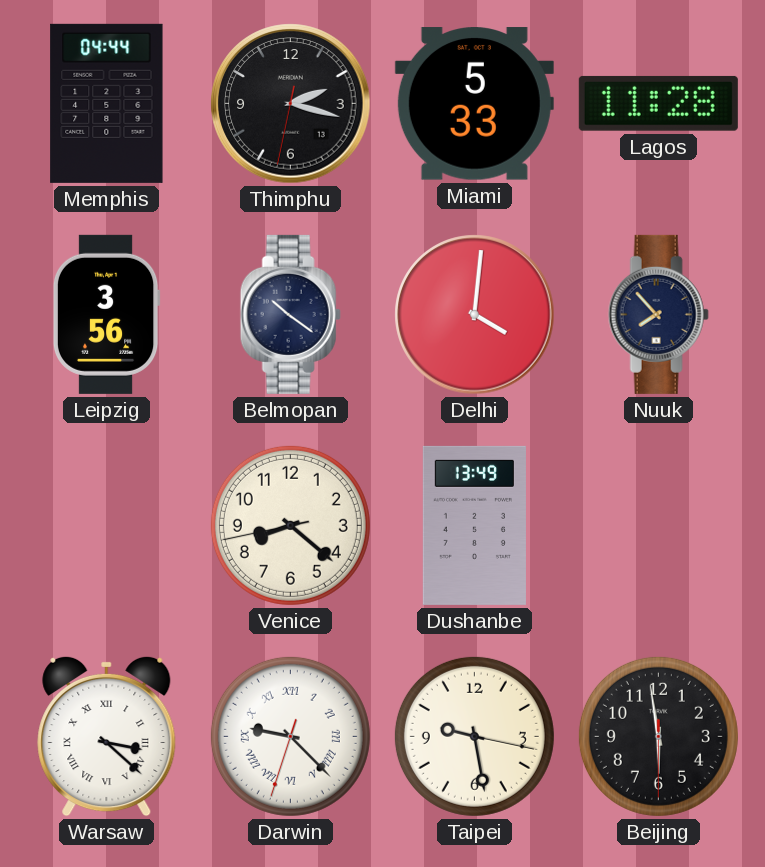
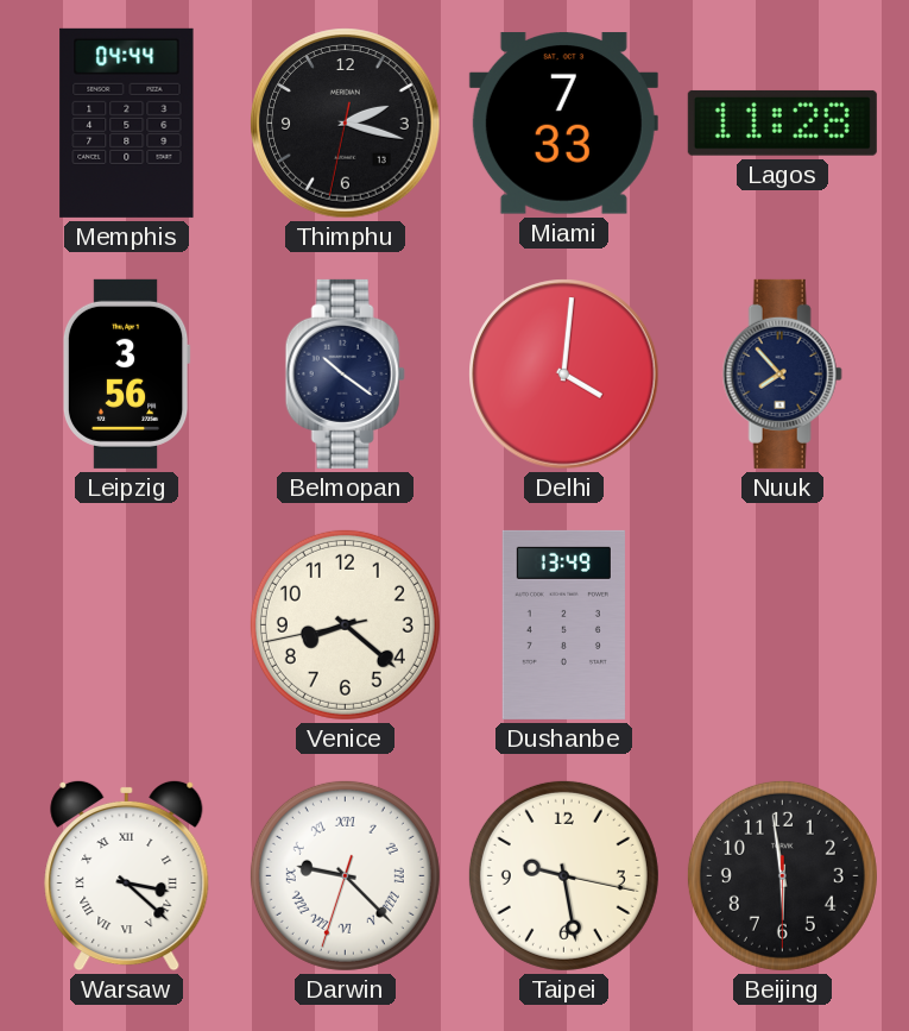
Miami: 5:33 -> 7:33 (563, 124)
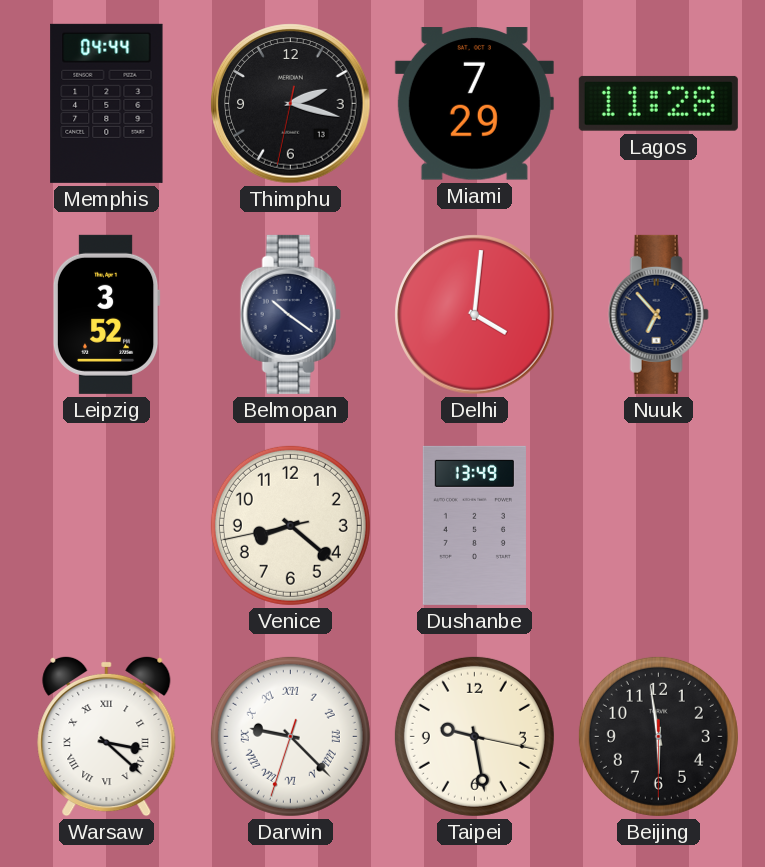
Miami: 7:33 -> 7:29 (474, 104)
Leipzig: 3:56 -> 3:52 (106, 314)
Nuuk: 7:53 -> 6:53 (658, 314)
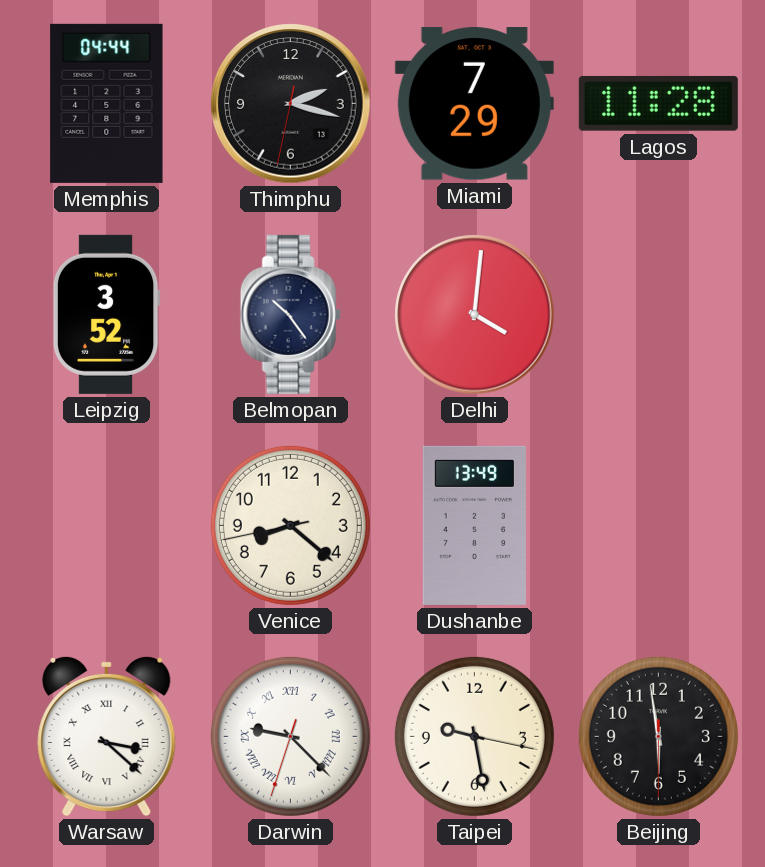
Belmopan: 10:21 -> 10:24 (290, 314)
Nuuk: 6:53 -> none (658, 314)
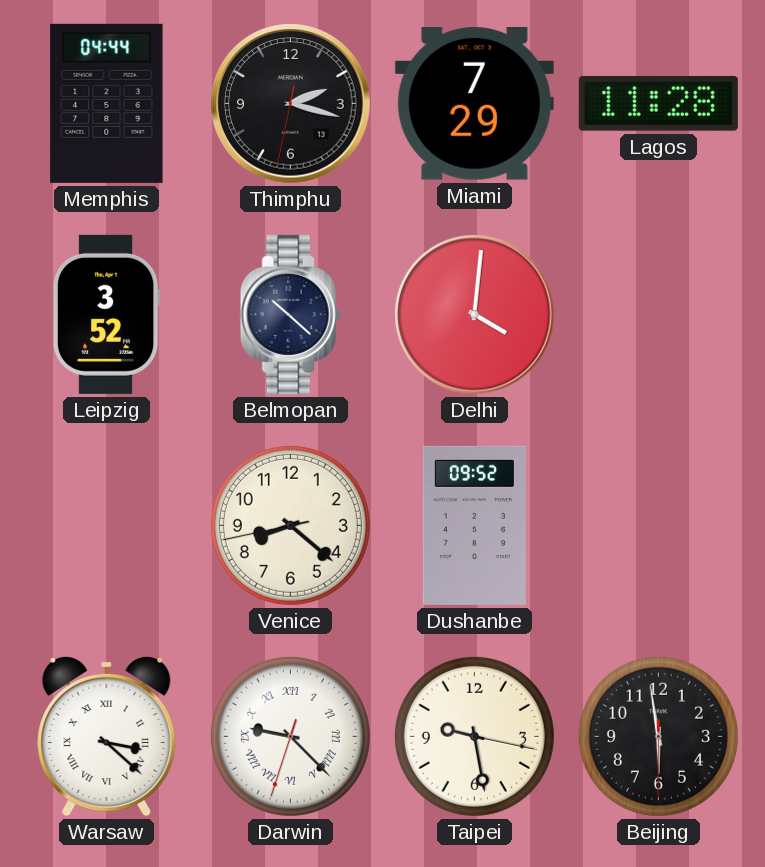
Belmopan: 10:24 -> 10:22 (290, 314)
Dushanbe: 13:49 -> 09:52 (474, 525)
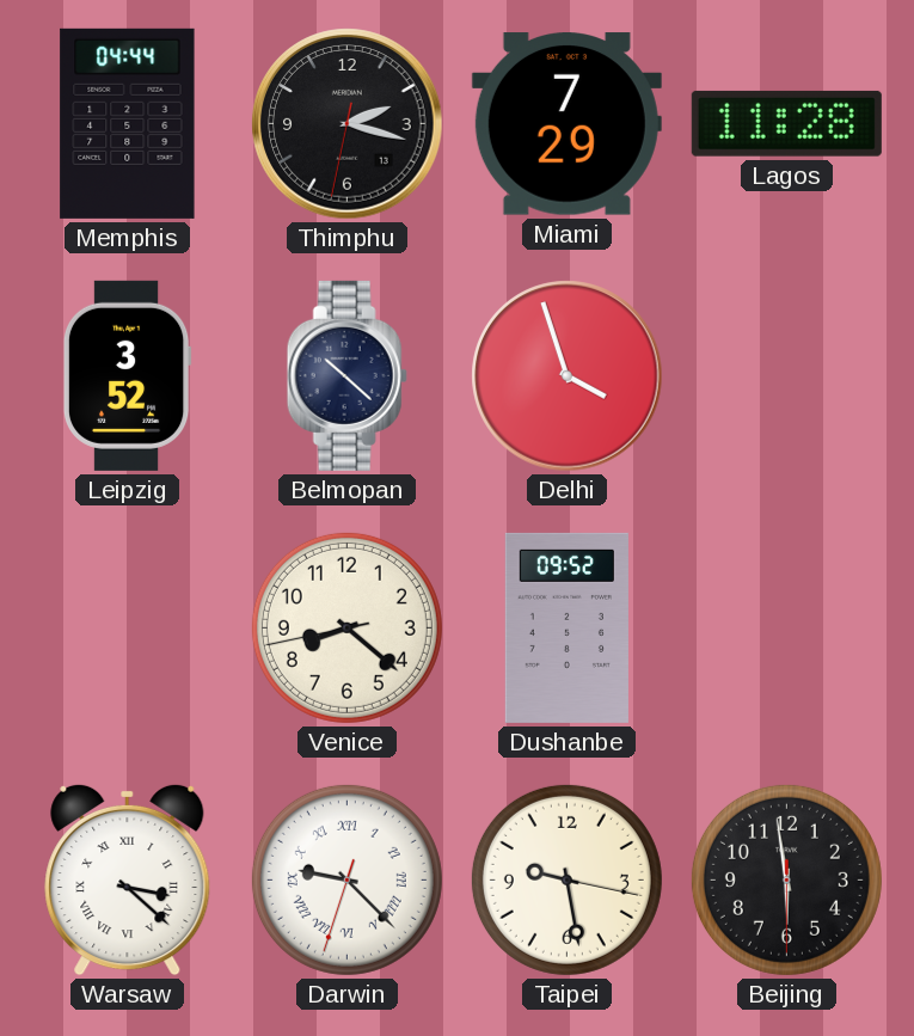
Delhi: 4:01 -> 3:57 (568, 376)
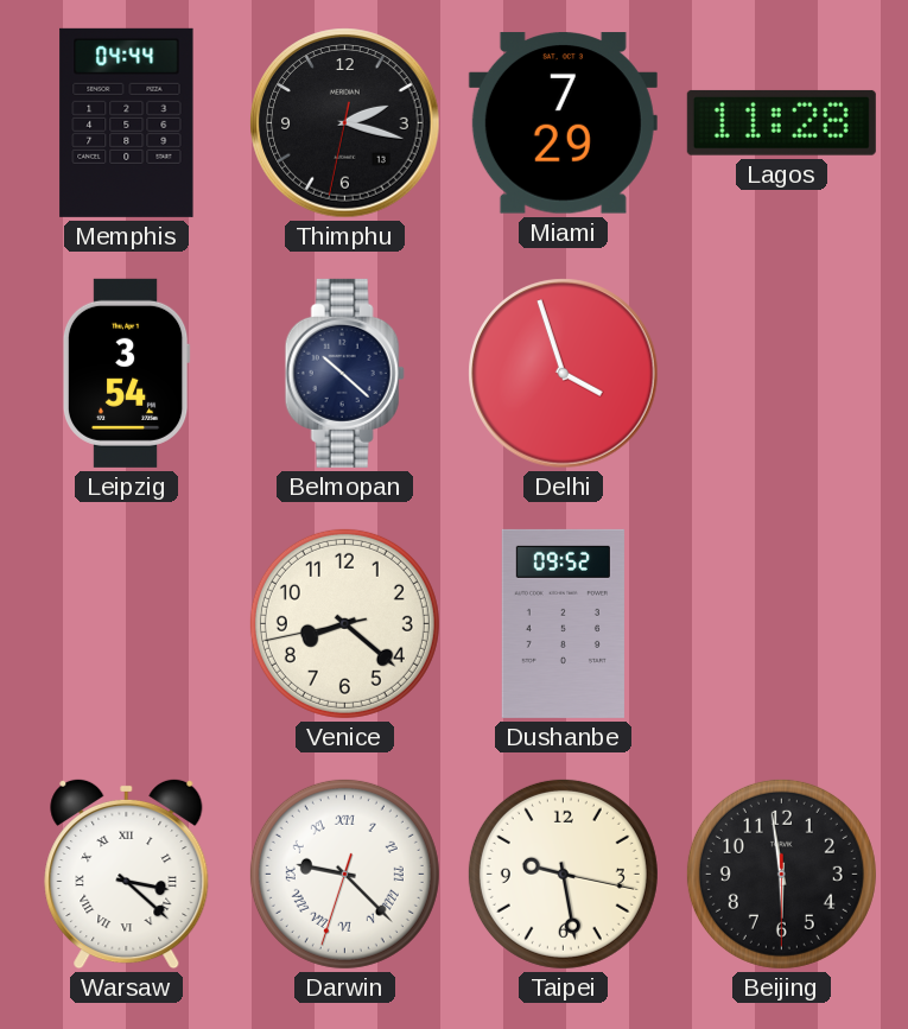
Leipzig: 3:52 -> 3:54 (126, 373)
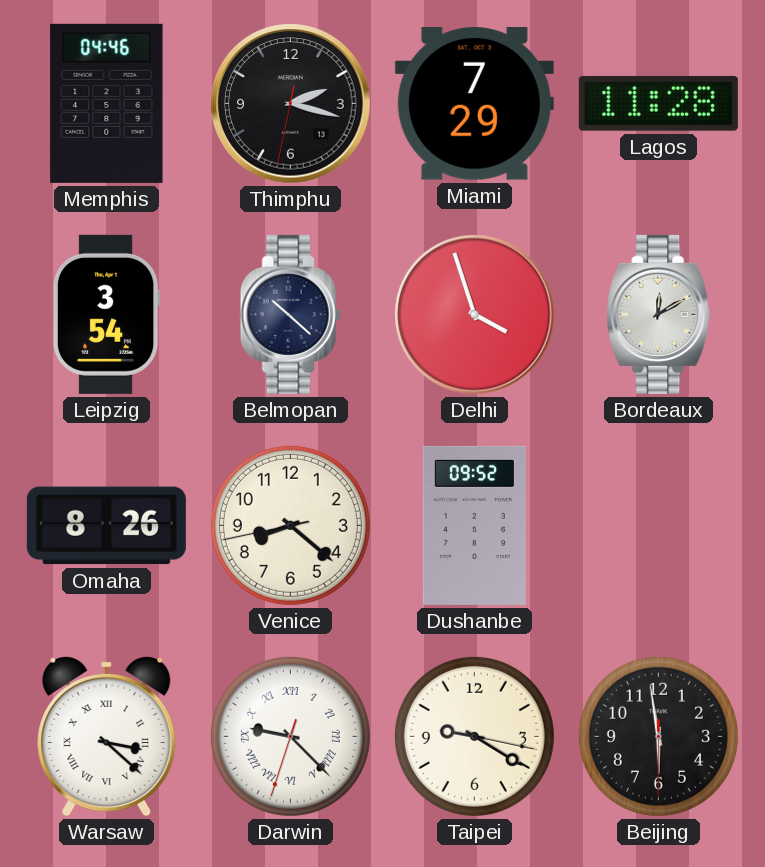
Memphis: 04:44 -> 04:46 (107, 103)
Bordeaux: none -> 12:10 (659, 314)
Omaha: none -> 8:26 (106, 526)
Taipei: 9:28 -> 9:20 (474, 736)
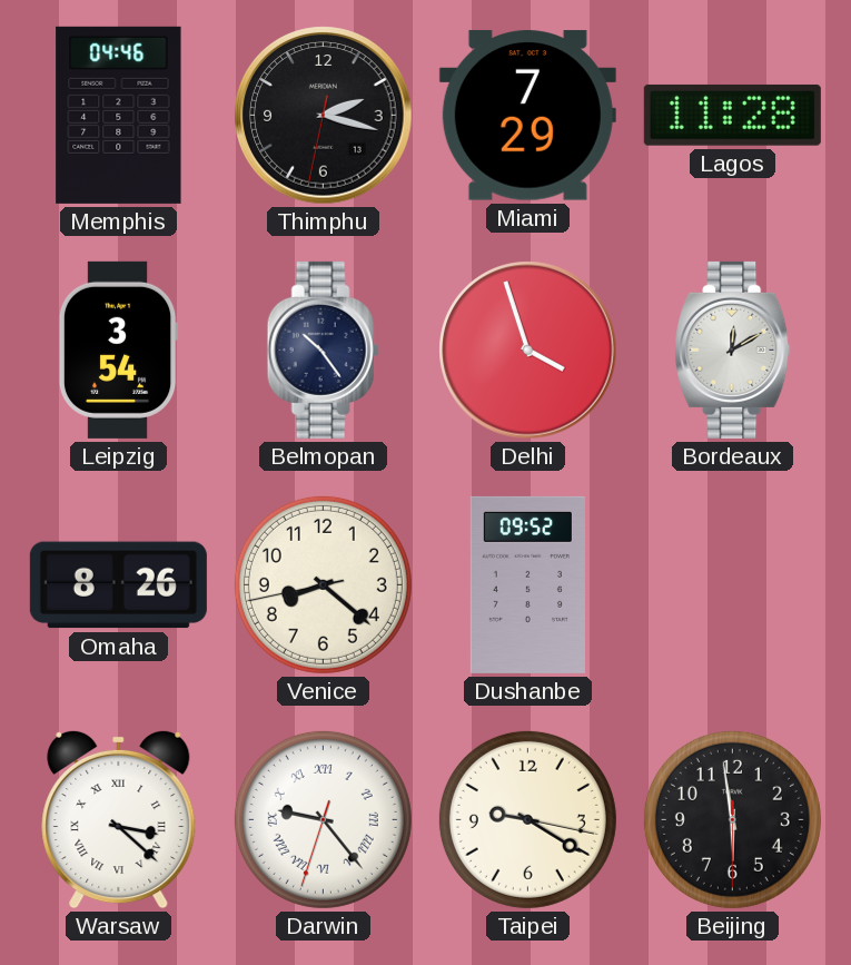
Belmopan: 10:22 -> 10:24 (323, 349)
Darwin: 9:22 -> 9:23 (323, 819)
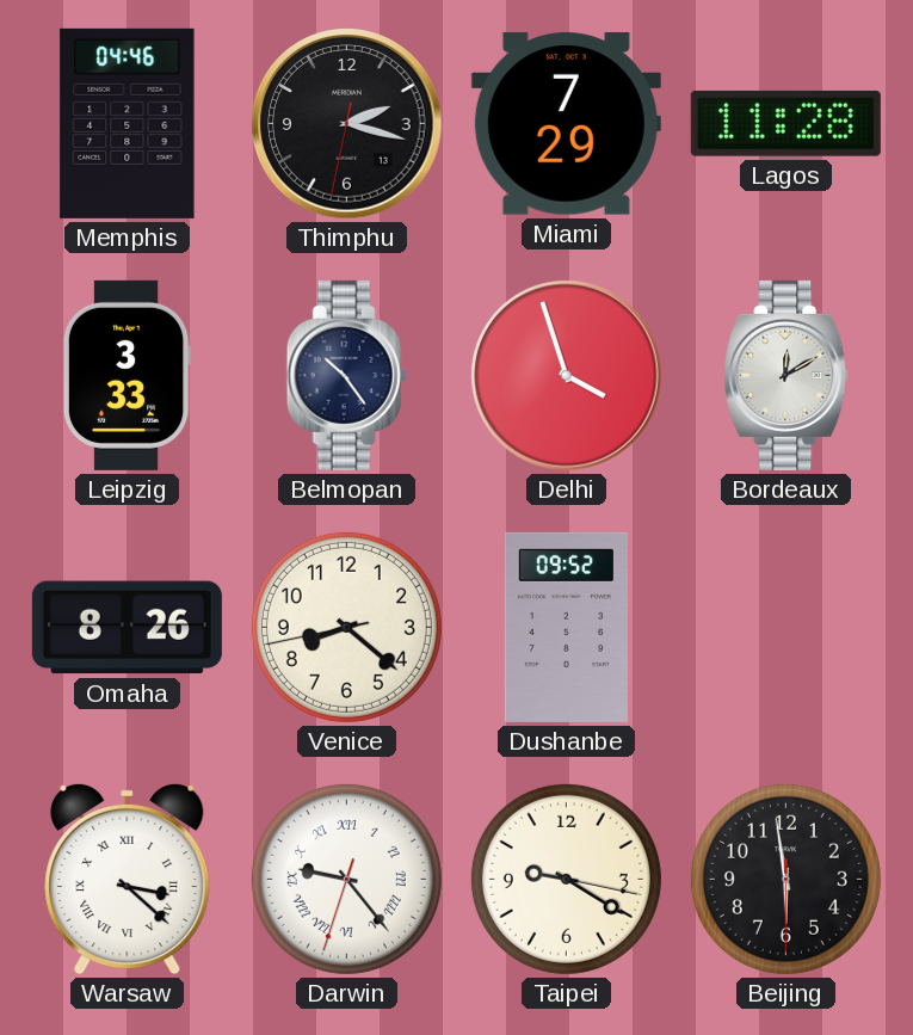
Leipzig: 3:54 -> 3:33 (127, 375)
